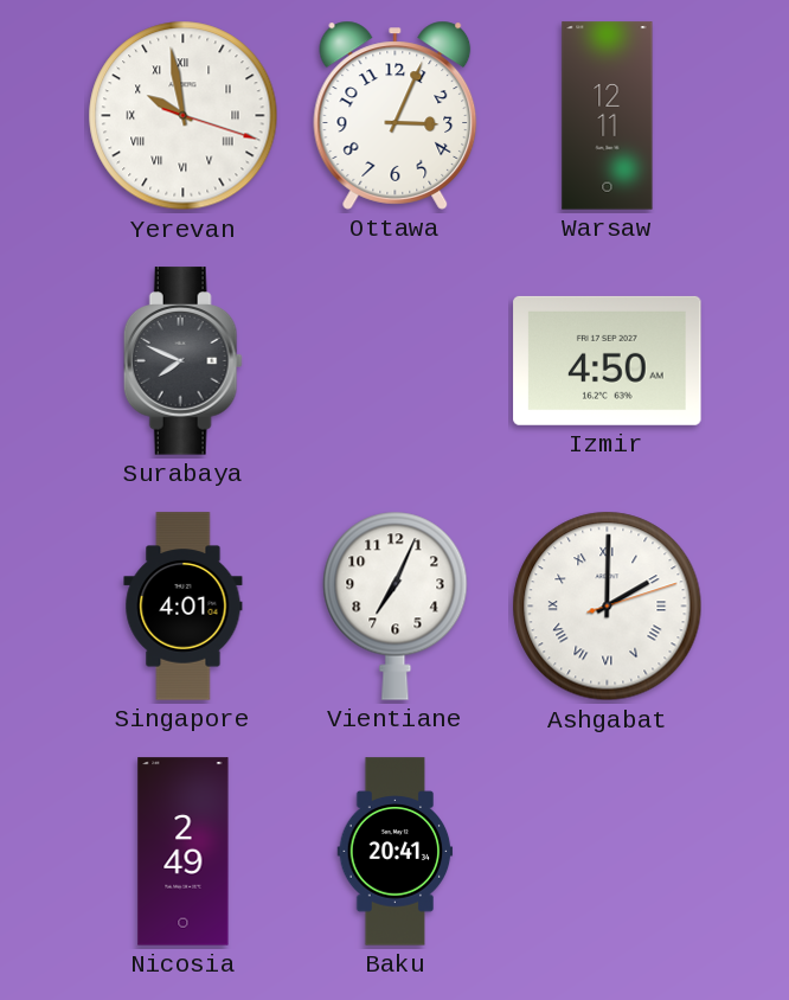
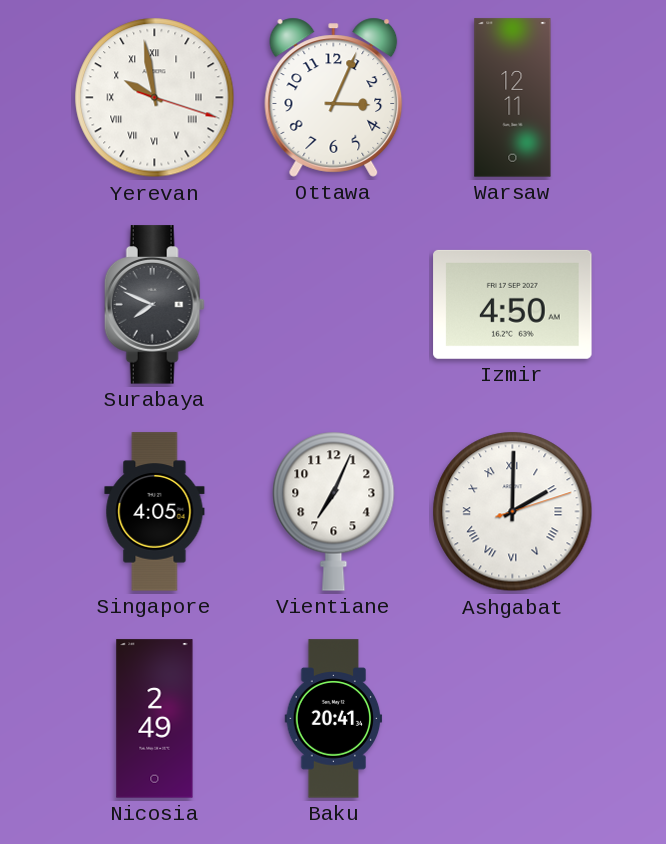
Singapore: 4:01 -> 4:05 (155, 512)
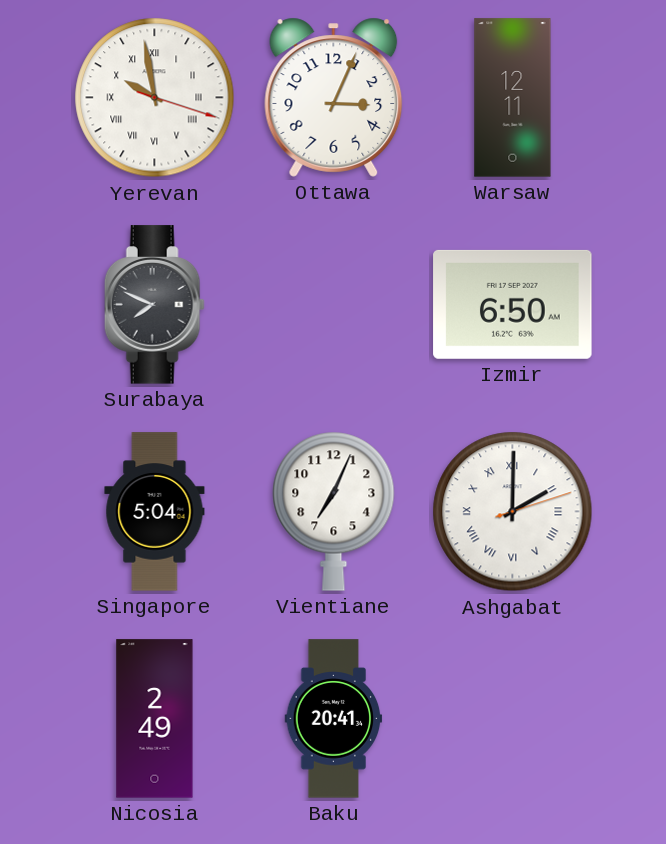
Izmir: 4:50 -> 6:50 (513, 304)
Singapore: 4:05 -> 5:04 (155, 512)
